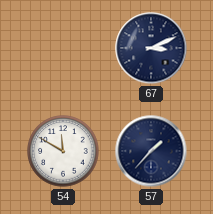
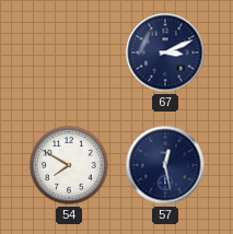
54: 11:50 -> 7:50 (69, 165)
57: 1:37 -> 12:28 (165, 165)
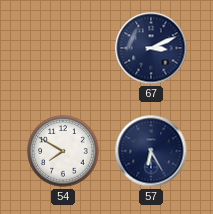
57: 12:28 -> 6:25 (151, 151)
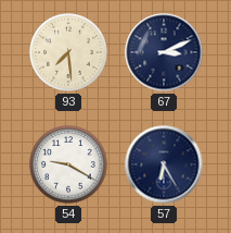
93: none -> 7:29 (68, 52)
54: 7:50 -> 9:20 (68, 164)
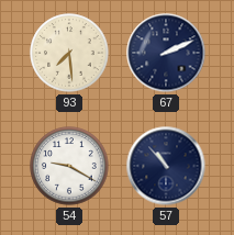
67: 3:11 -> 2:11 (166, 53)
57: 6:25 -> 10:53 (166, 166)
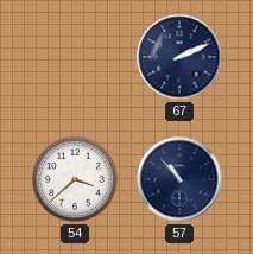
93: 7:29 -> none (69, 53)
54: 9:20 -> 3:38 (75, 179)
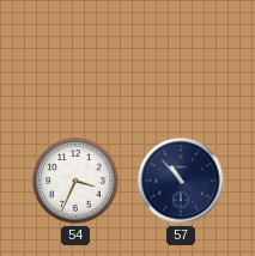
67: 2:11 -> none (179, 57)
54: 3:38 -> 3:34 (75, 181)
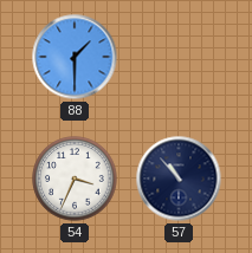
88: none -> 1:30 (75, 57)
